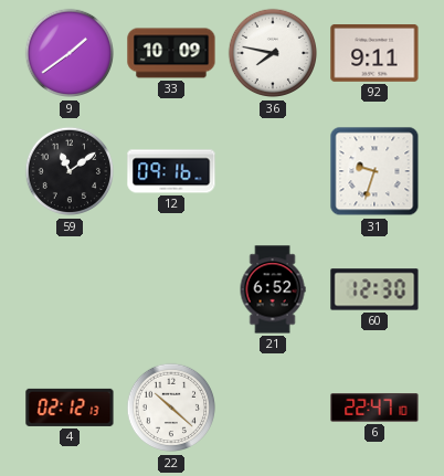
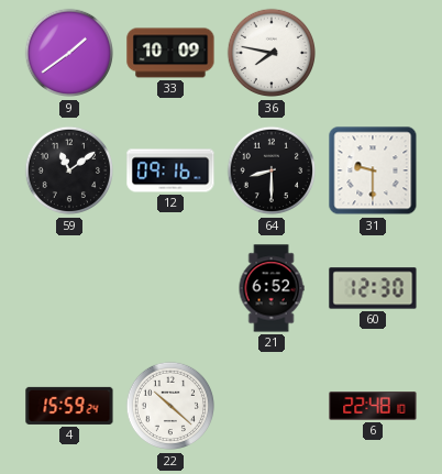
92: 9:11 -> none (374, 54)
64: none -> 8:30 (270, 170)
31: 9:33 -> 9:30 (373, 170)
4: 02:12 -> 15:59 (69, 406)
6: 22:47 -> 22:48 (373, 406)
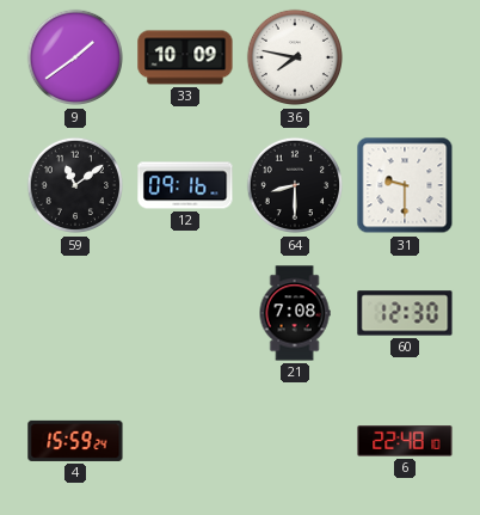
21: 6:52 -> 7:08 (295, 313)
22: 10:22 -> none (169, 406)
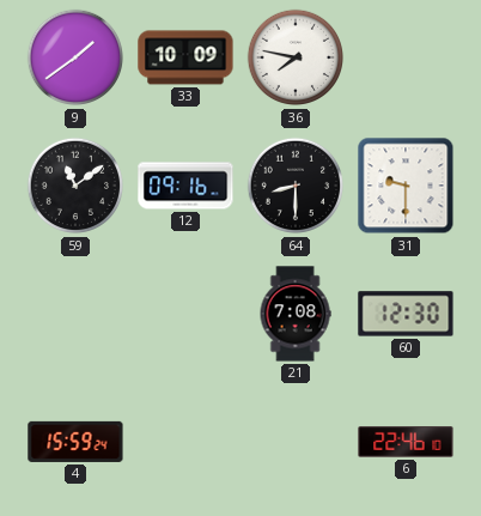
6: 22:48 -> 22:46 (406, 442)
